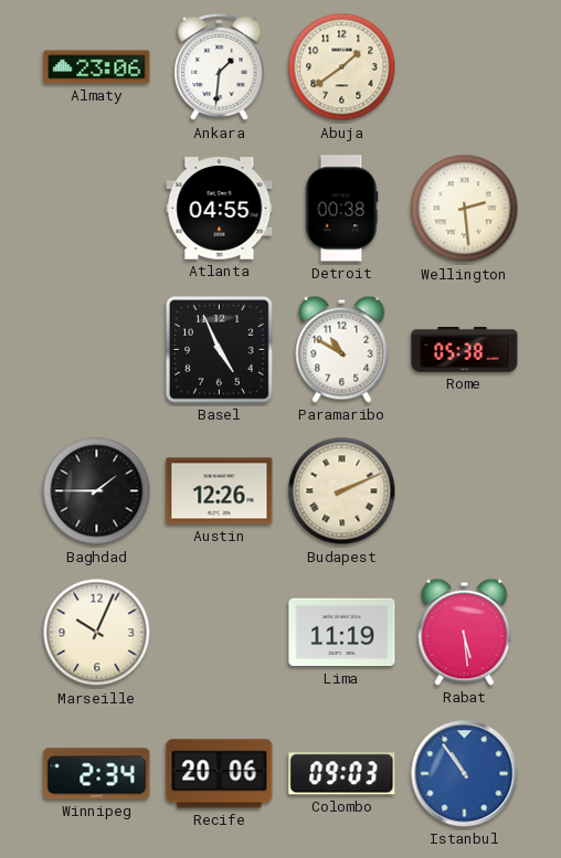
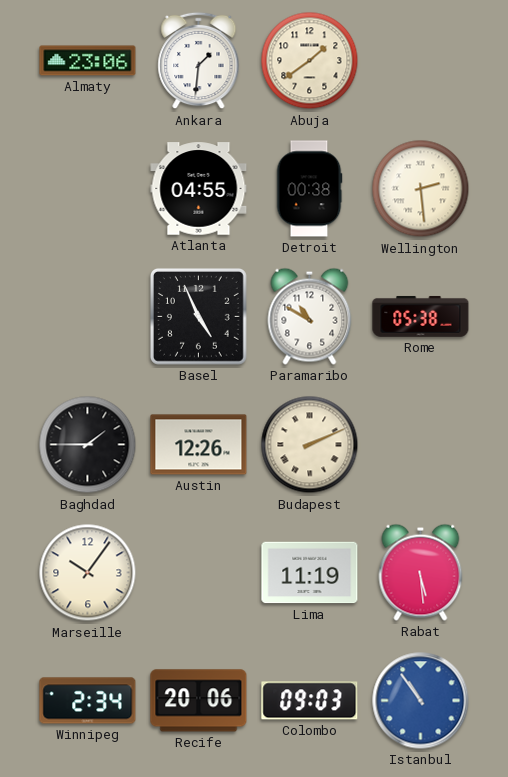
Marseille: 10:04 -> 10:06 (88, 573)
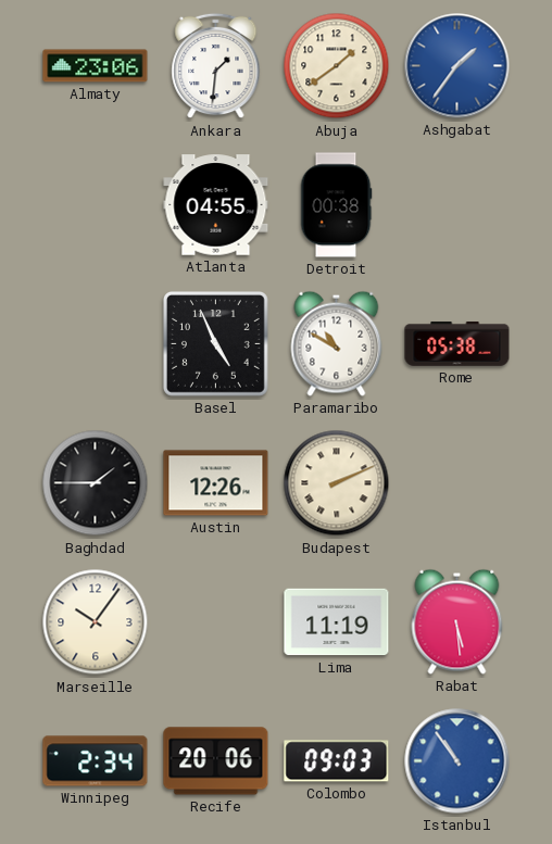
Ashgabat: none -> 1:36 (457, 66)
Wellington: 2:29 -> none (421, 189)
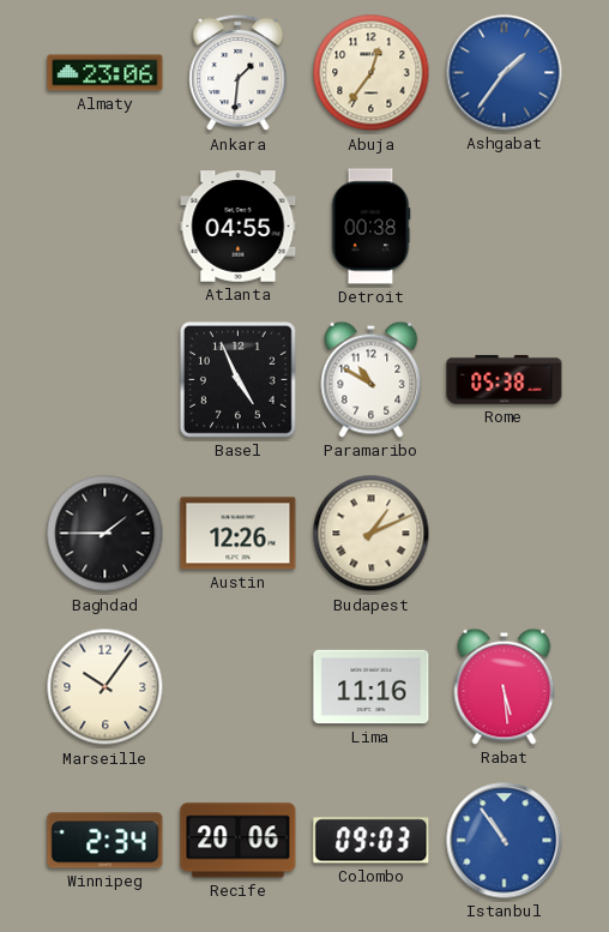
Abuja: 1:39 -> 12:36 (372, 73)
Budapest: 2:11 -> 1:11 (372, 534)
Lima: 11:19 -> 11:16 (372, 687)
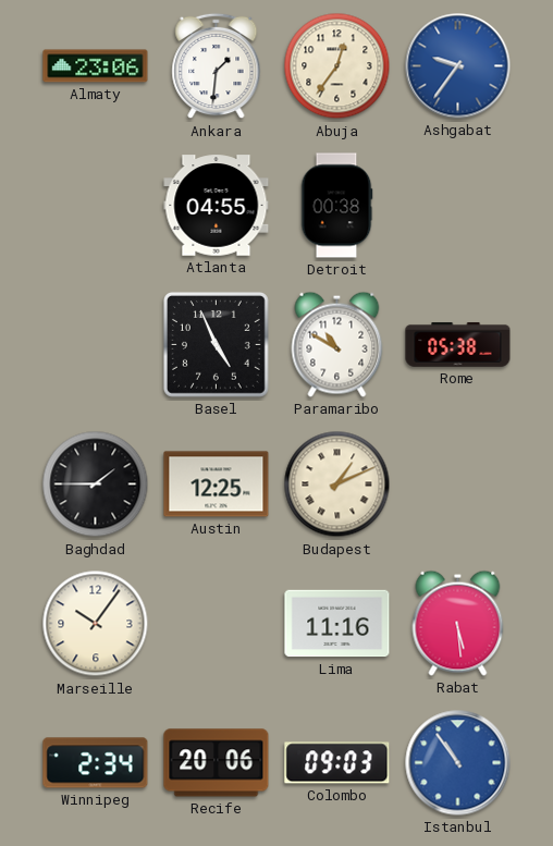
Ashgabat: 1:36 -> 9:36 (458, 66)
Austin: 12:26 -> 12:25 (217, 485)
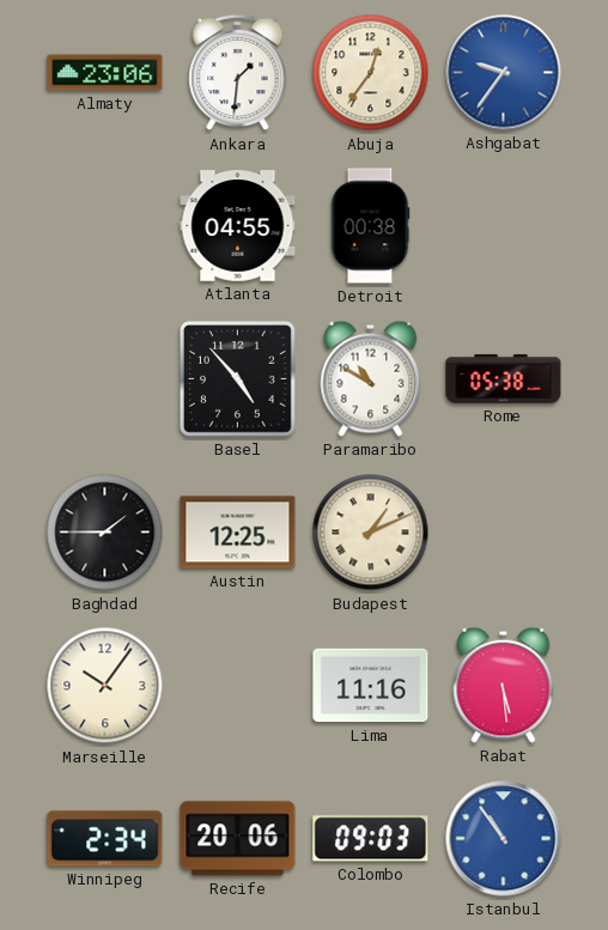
Basel: 4:56 -> 4:53 (237, 378)
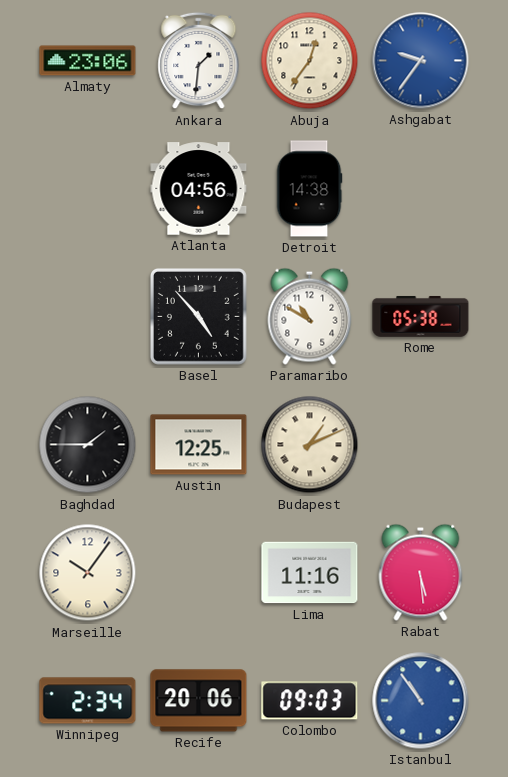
Atlanta: 04:55 -> 04:56 (199, 189)
Detroit: 00:38 -> 14:38 (309, 189)
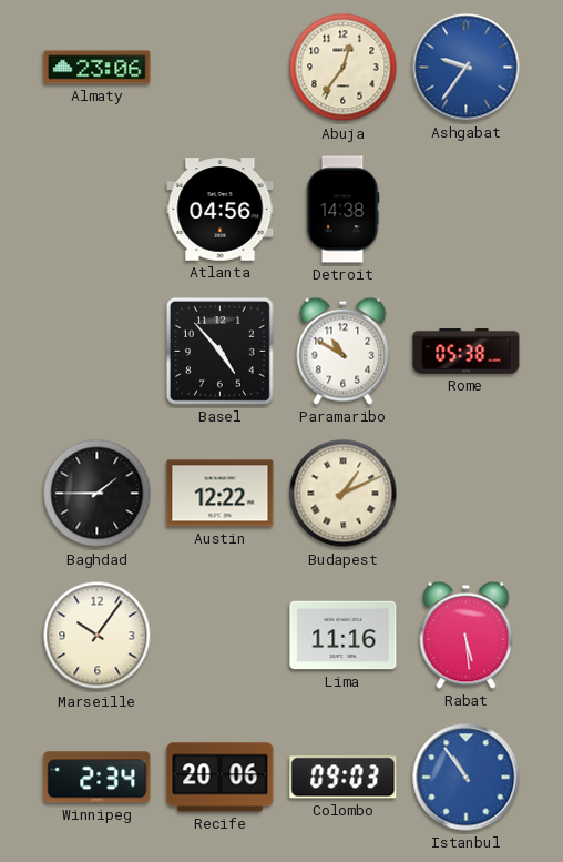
Ankara: 1:31 -> none (199, 61)
Austin: 12:25 -> 12:22 (221, 494)
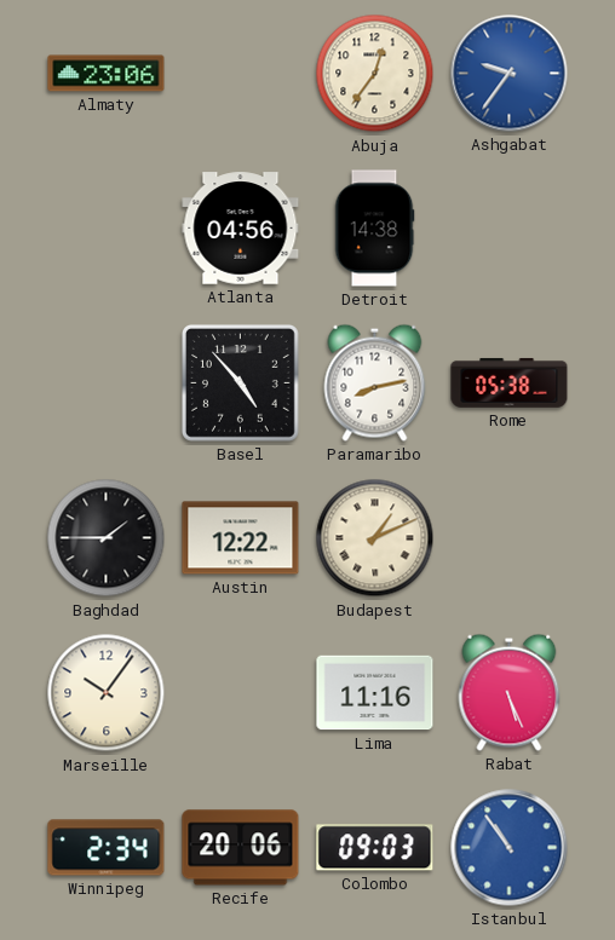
Paramaribo: 10:50 -> 8:13 (375, 382)
Rabat: 5:29 -> 5:26 (510, 692)
